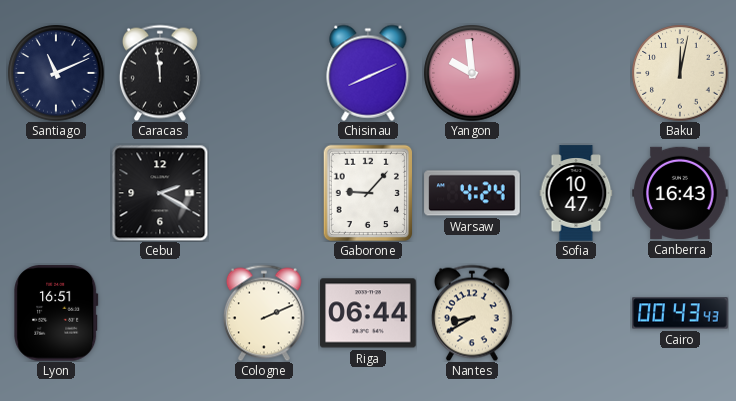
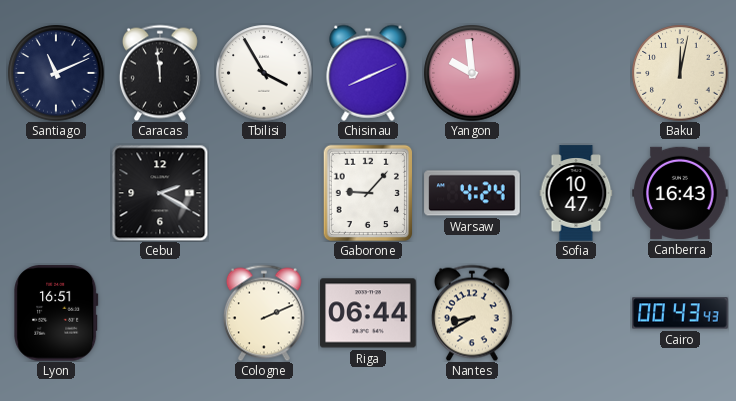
Tbilisi: none -> 3:55 (264, 73)
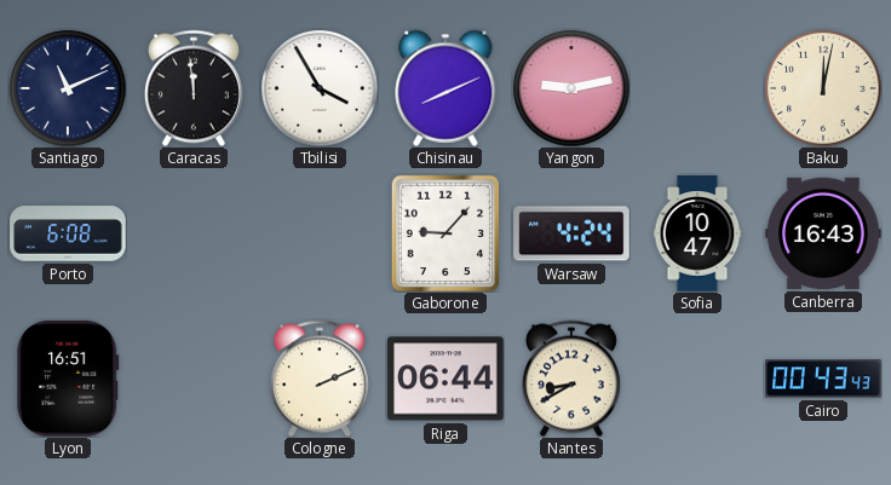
Yangon: 9:59 -> 9:13 (571, 88)
Porto: none -> 6:08 (68, 233)
Cebu: 2:20 -> none (160, 193)
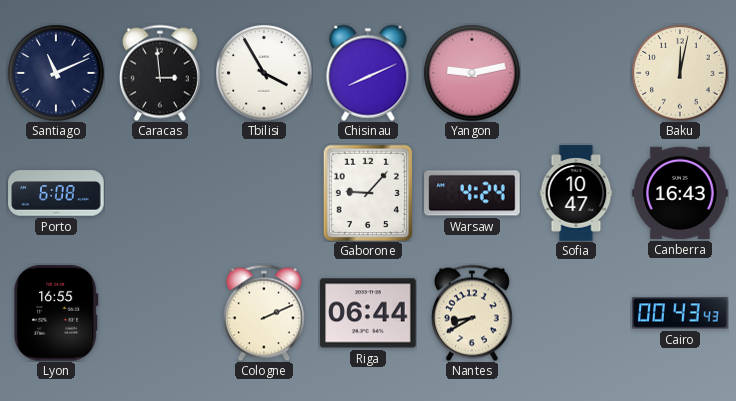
Caracas: 11:59 -> 2:59 (160, 73)
Lyon: 16:51 -> 16:55 (56, 313)
